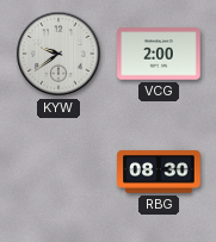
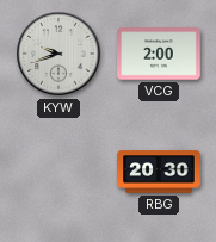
KYW: 9:39 -> 9:42 (58, 54)
RBG: 08:30 -> 20:30 (159, 172)
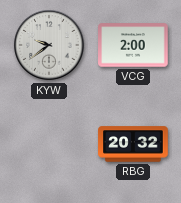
KYW: 9:42 -> 9:39 (49, 45)
RBG: 20:30 -> 20:32 (133, 144)
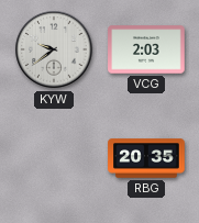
VCG: 2:00 -> 2:03 (146, 49)
RBG: 20:32 -> 20:35 (146, 158)
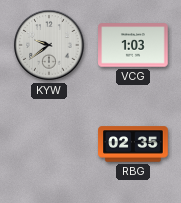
VCG: 2:03 -> 1:03 (133, 45)
RBG: 20:35 -> 02:35 (133, 144)
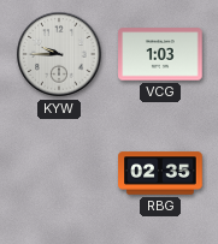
KYW: 9:39 -> 9:45 (59, 54)
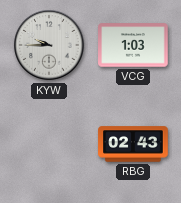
RBG: 02:35 -> 02:43 (133, 144)
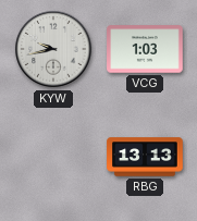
KYW: 9:45 -> 9:43 (53, 49)
RBG: 02:43 -> 13:13 (145, 157)
